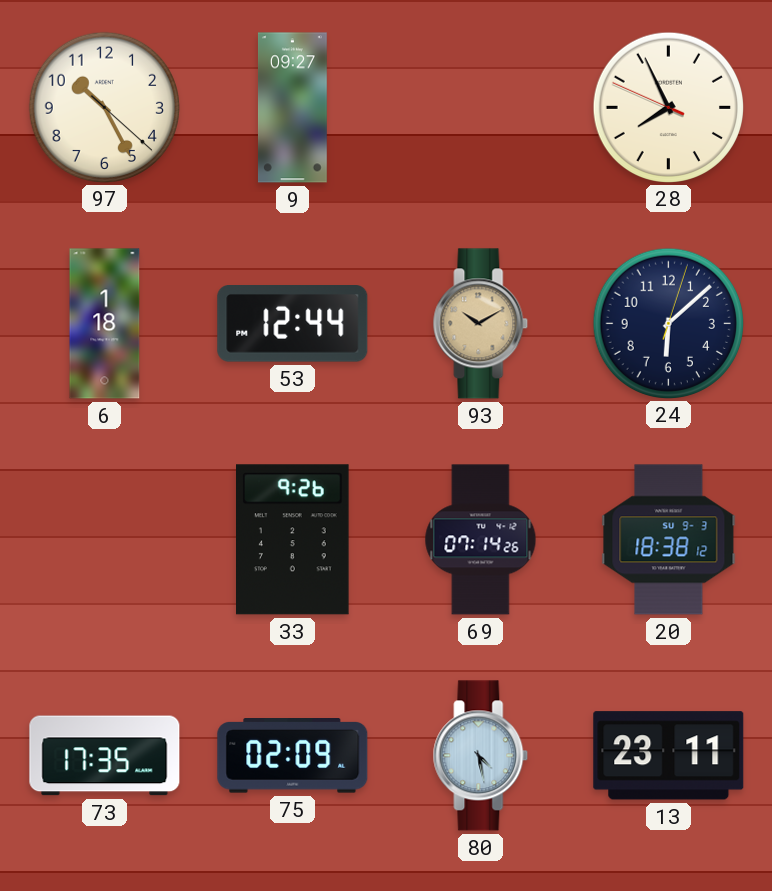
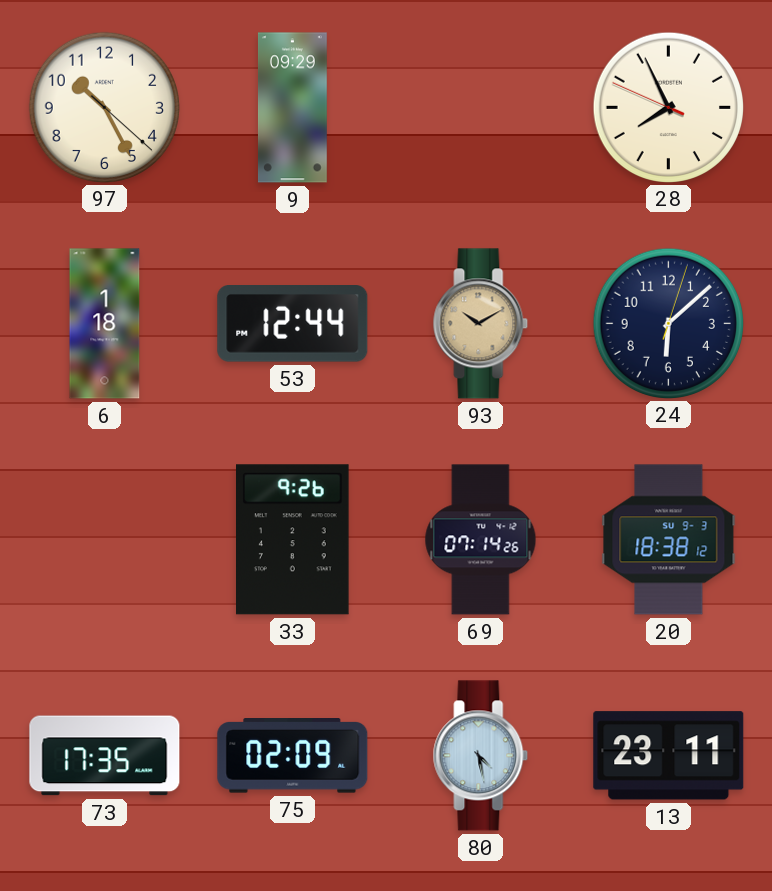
9: 09:27 -> 09:29 (292, 108)
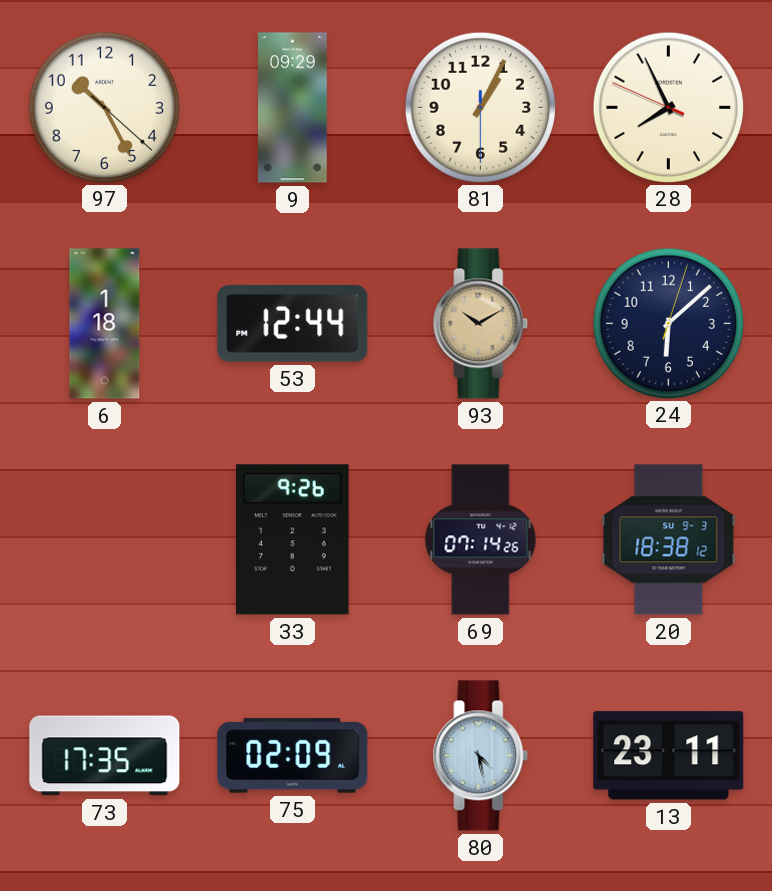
81: none -> 1:04 (480, 107)
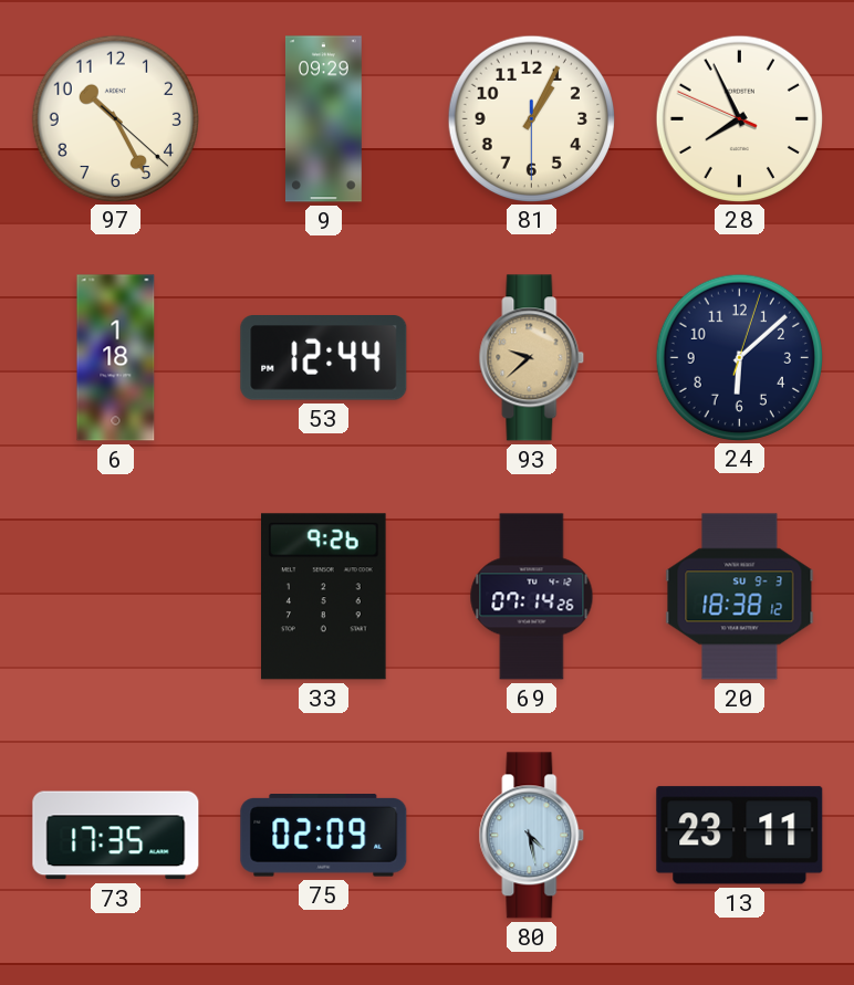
93: 10:10 -> 9:38 (532, 358)
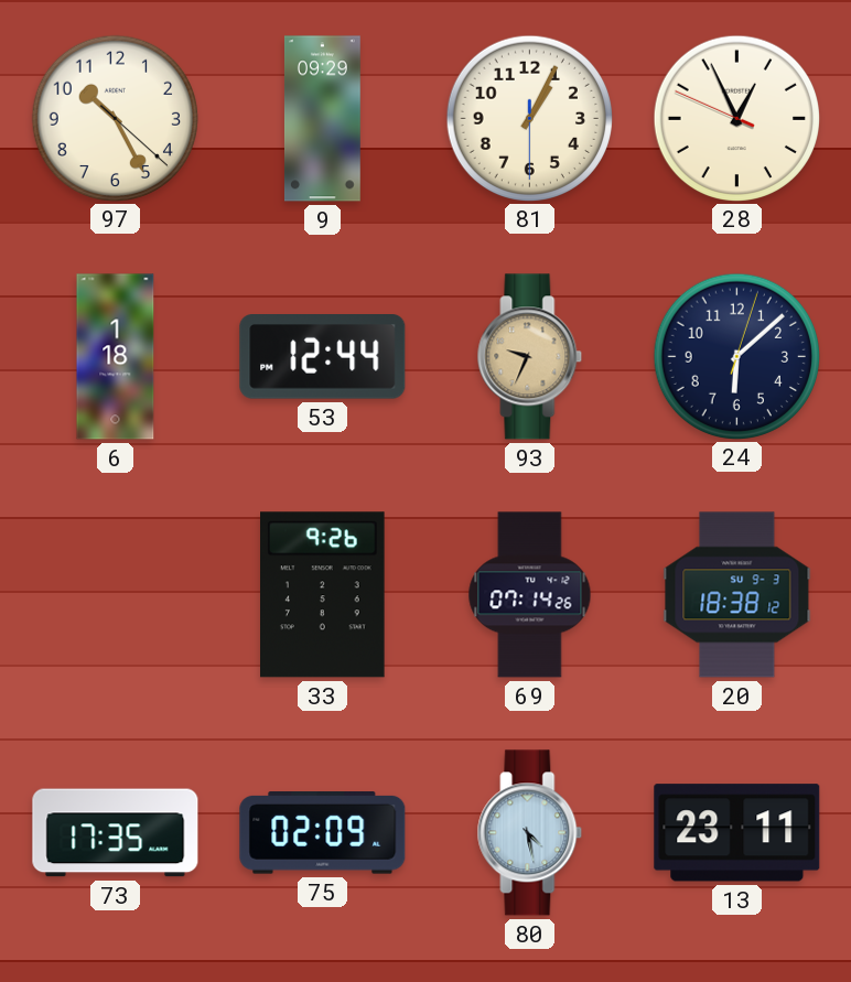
28: 7:55 -> 12:55 (736, 118)
93: 9:38 -> 9:34 (530, 357)
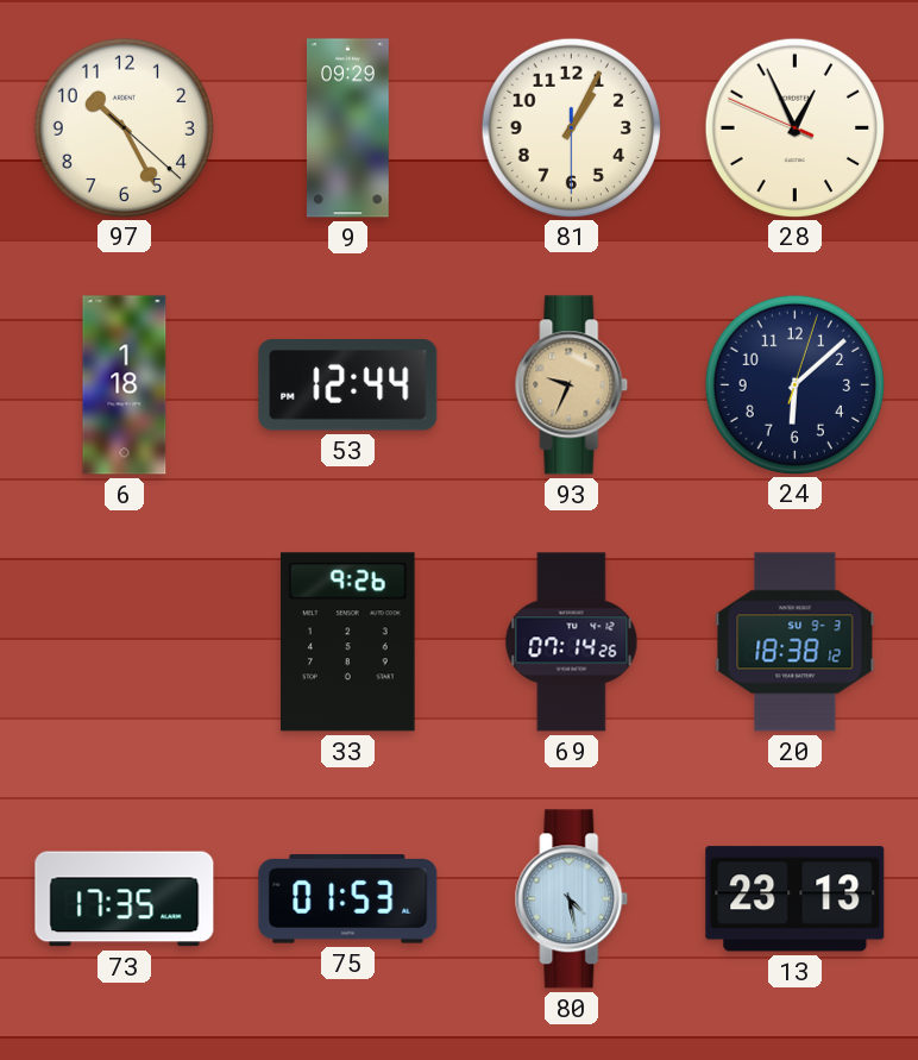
75: 02:09 -> 01:53 (348, 899)
13: 23:11 -> 23:13 (796, 899)
